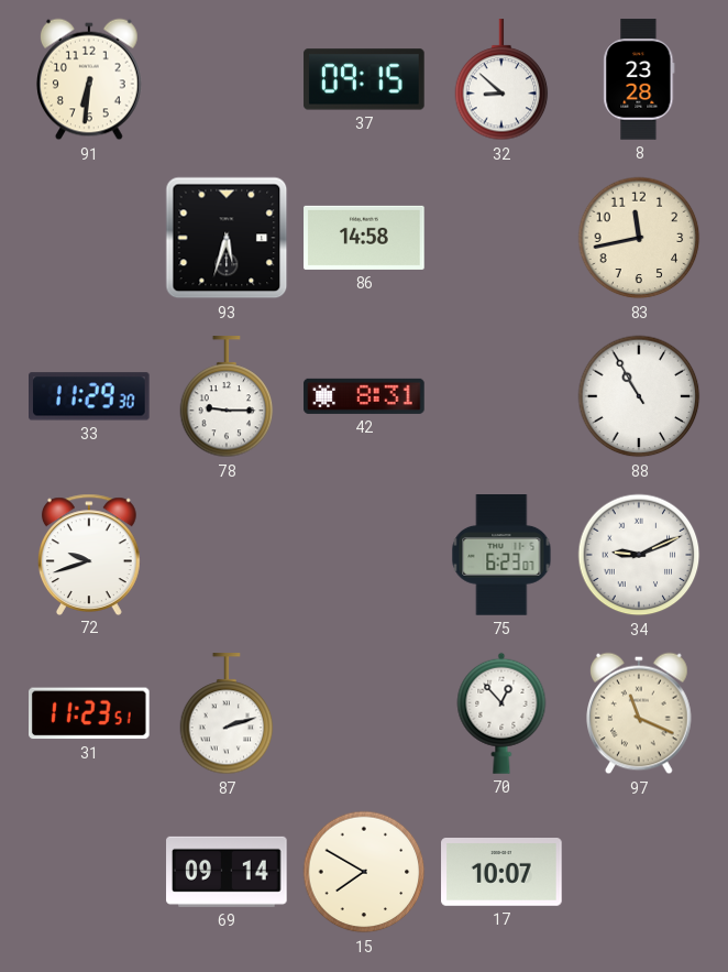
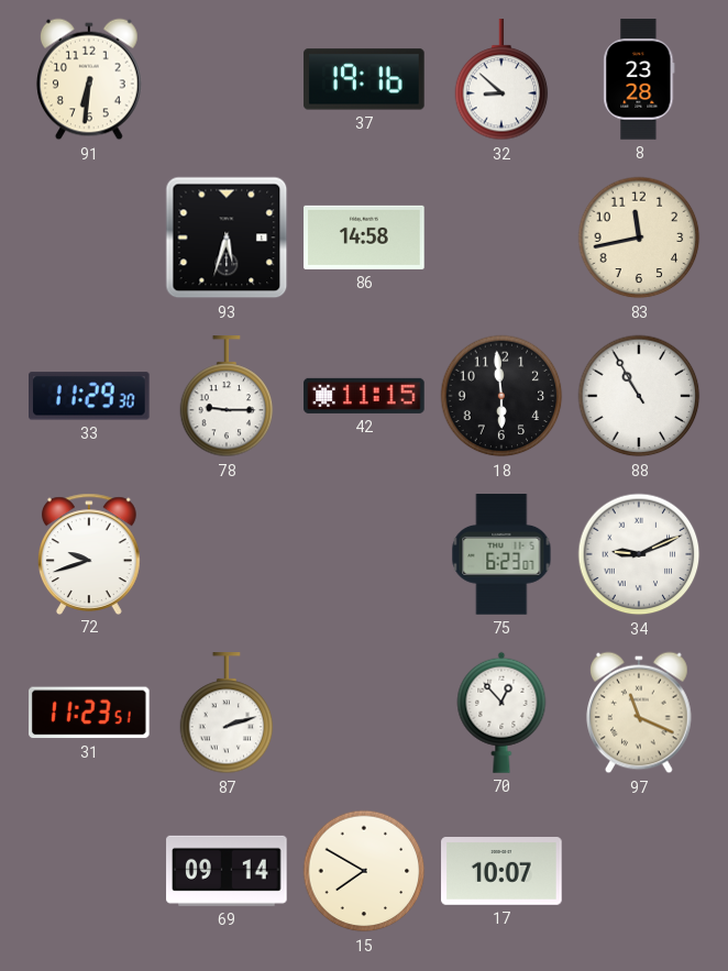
37: 09:15 -> 19:16 (364, 79)
42: 8:31 -> 11:15 (364, 396)
18: none -> 5:59 (501, 396)
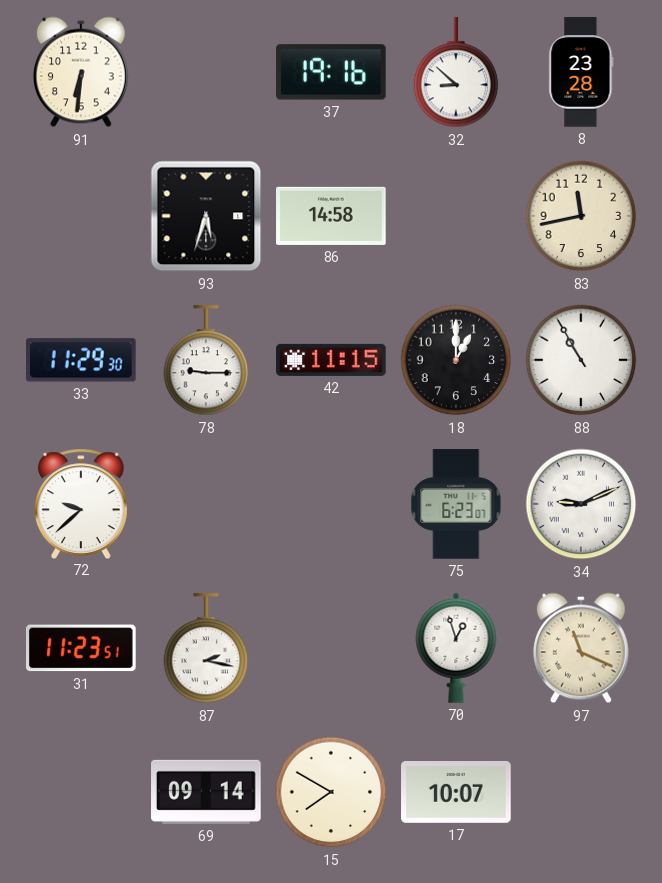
18: 5:59 -> 1:00 (456, 360)
72: 9:42 -> 9:38 (81, 503)
87: 2:12 -> 2:17 (206, 649)
70: 12:53 -> 12:57 (456, 648)
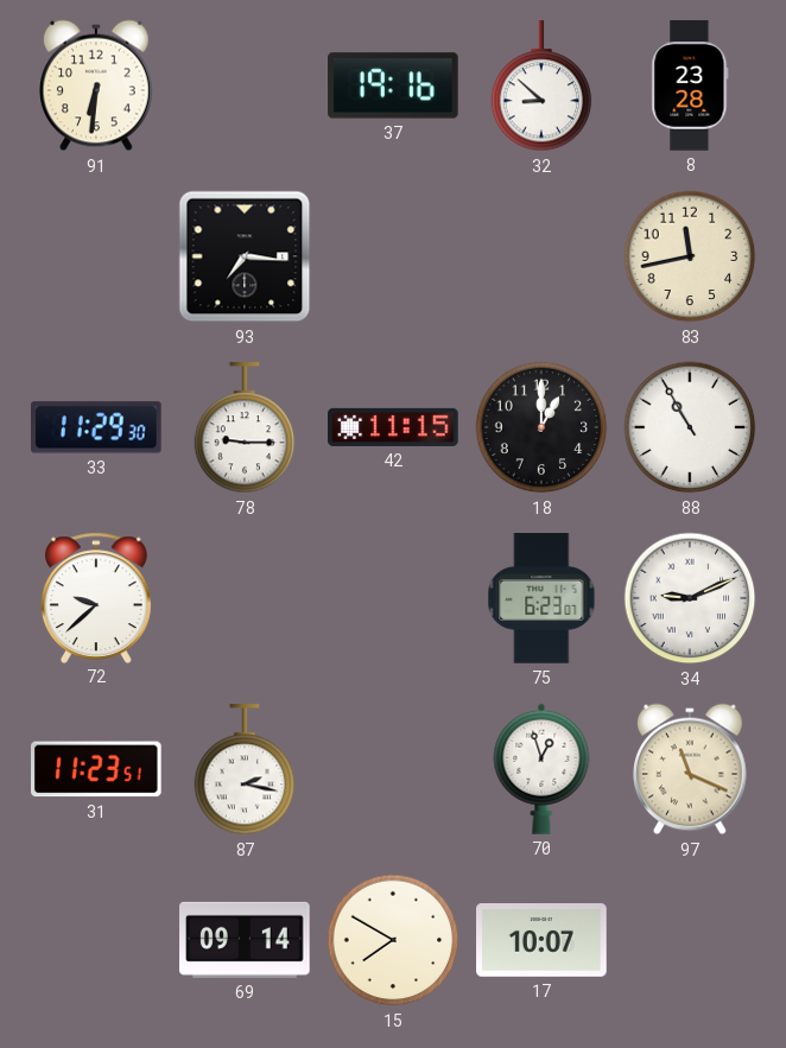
93: 5:33 -> 7:16 (245, 256)
86: 14:58 -> none (331, 216)
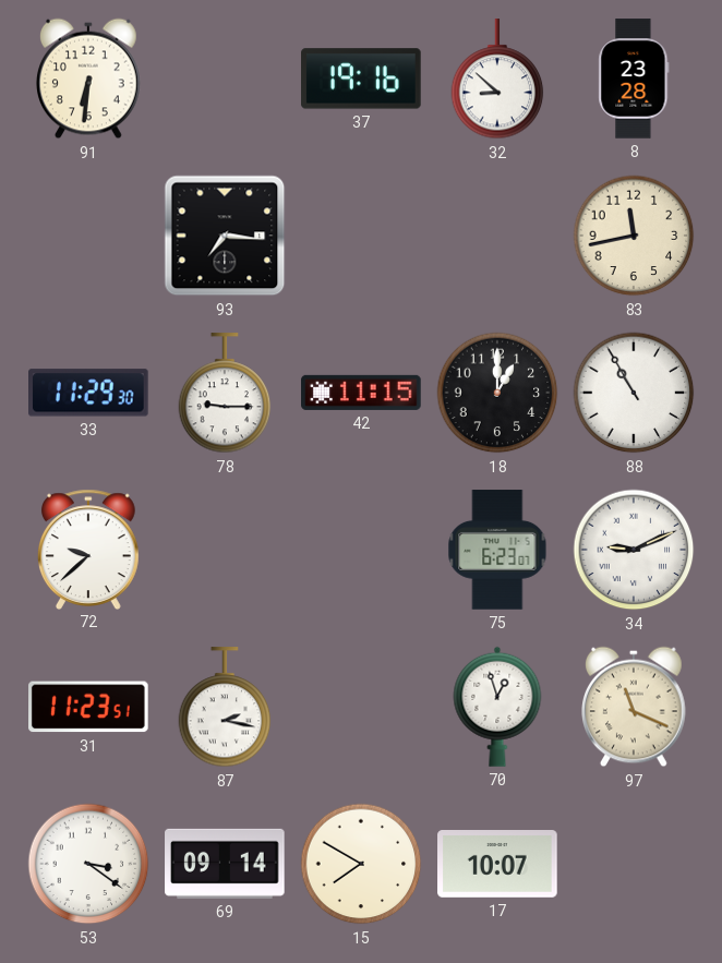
53: none -> 3:21 (88, 864)
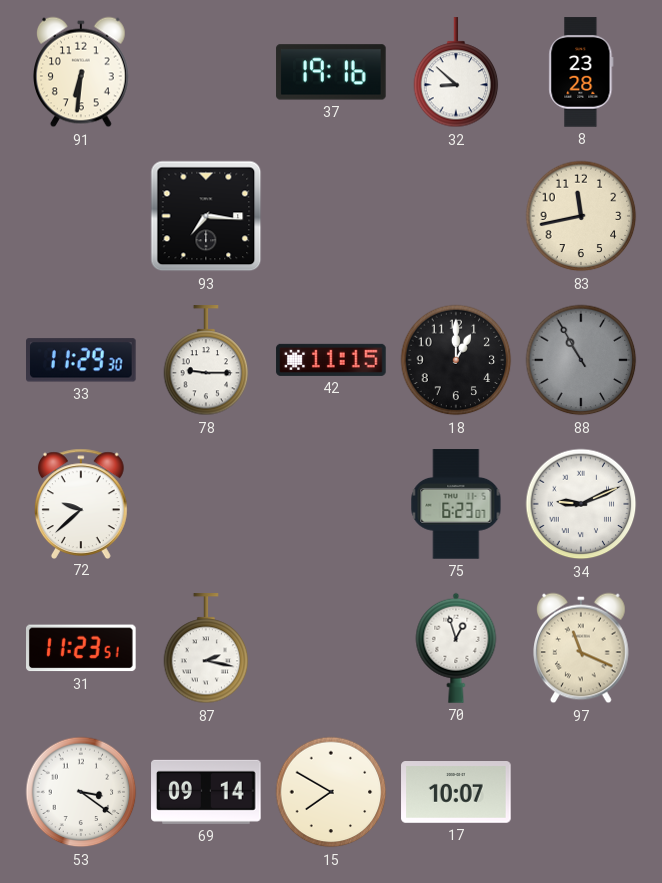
88 dial: white -> grey (581, 360)
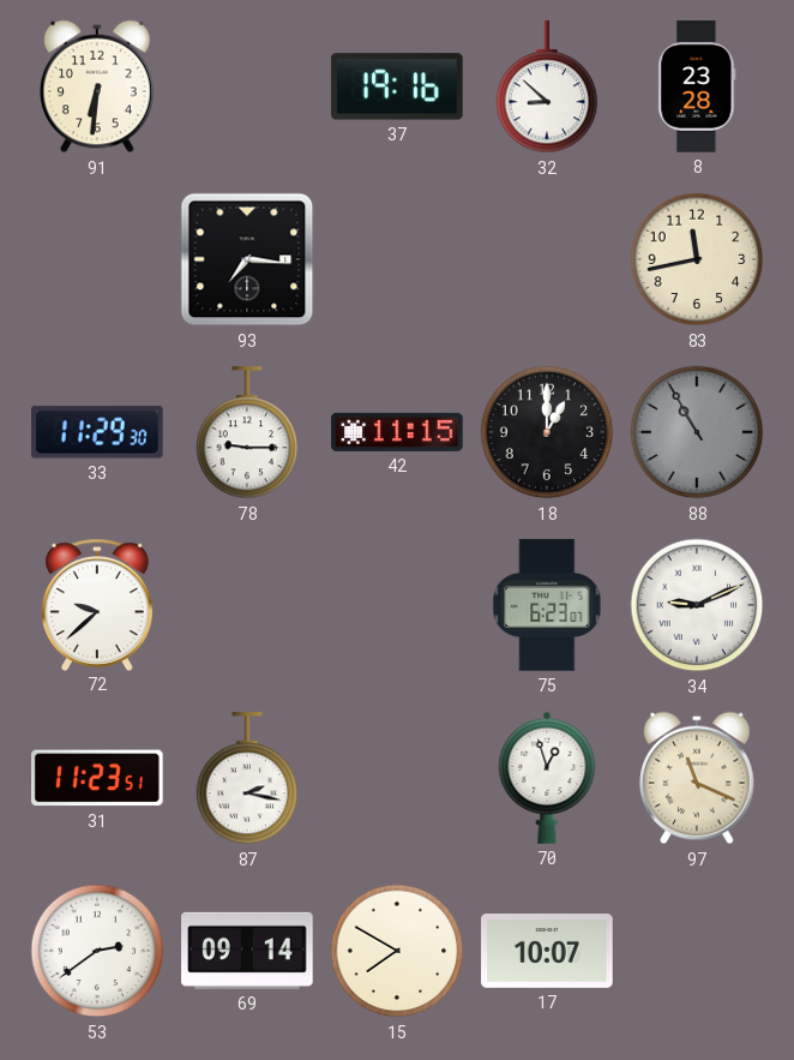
53: 3:21 -> 2:39 (97, 951)
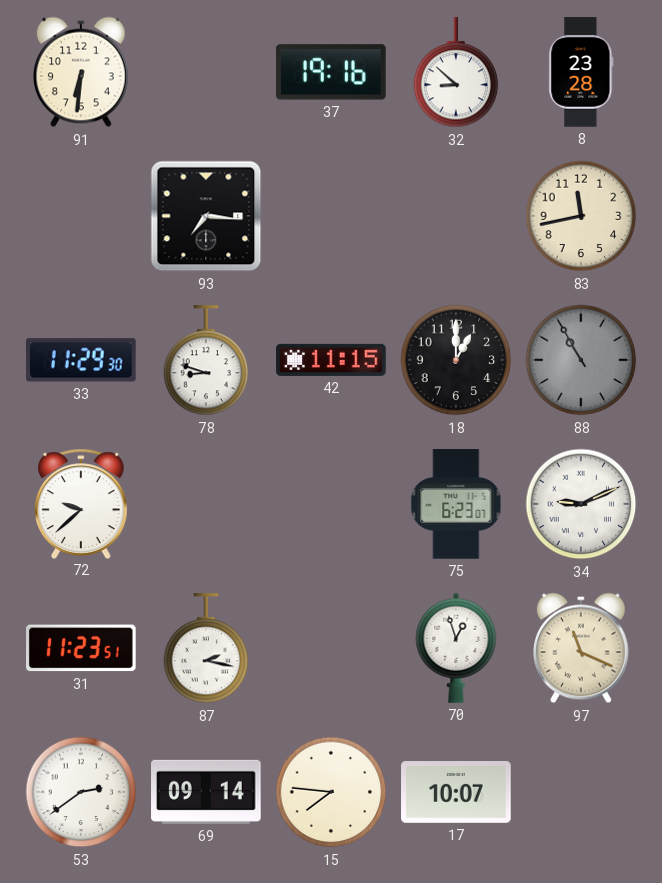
78: 9:15 -> 8:48 (206, 361)
15: 7:50 -> 7:46 (331, 792)
